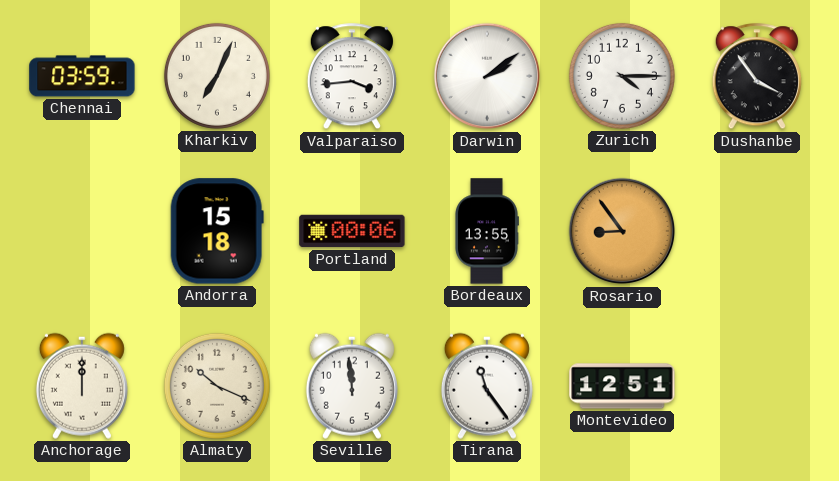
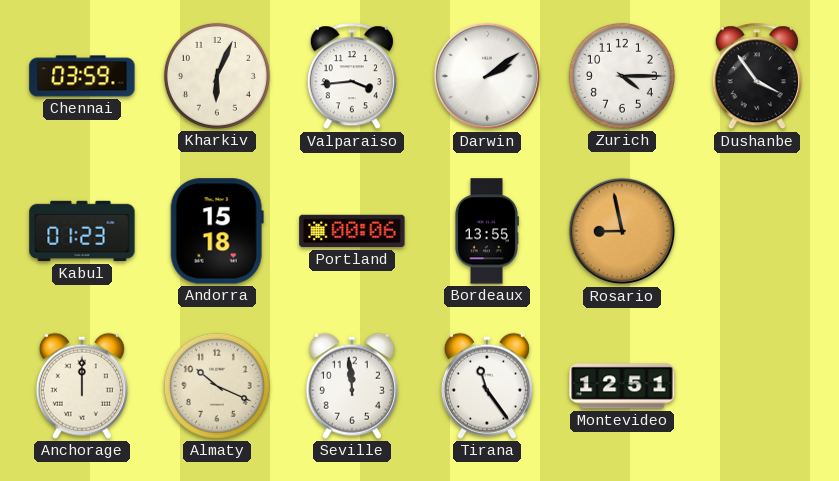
Kharkiv: 7:04 -> 6:04 (217, 76)
Kabul: none -> 01:23 (82, 231)
Rosario: 8:54 -> 8:58 (622, 231)
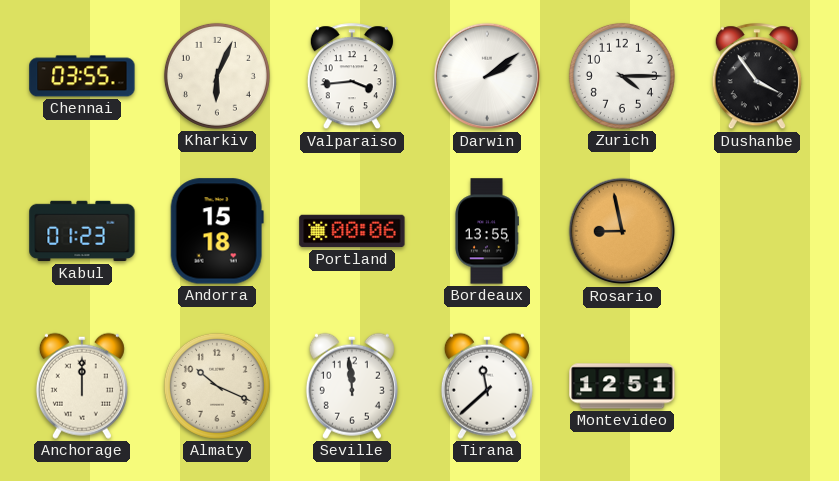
Chennai: 03:59 -> 03:55 (82, 76)
Tirana: 11:24 -> 11:38 (487, 386)
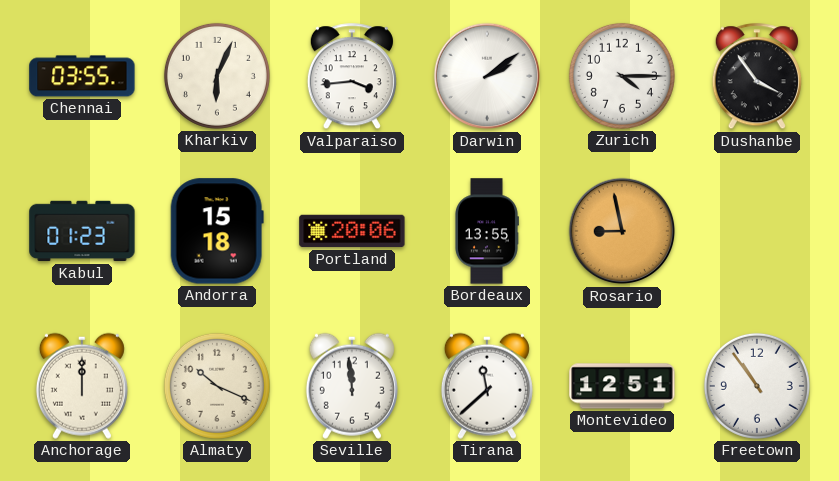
Portland: 00:06 -> 20:06 (352, 231)
Freetown: none -> 10:54 (757, 386)
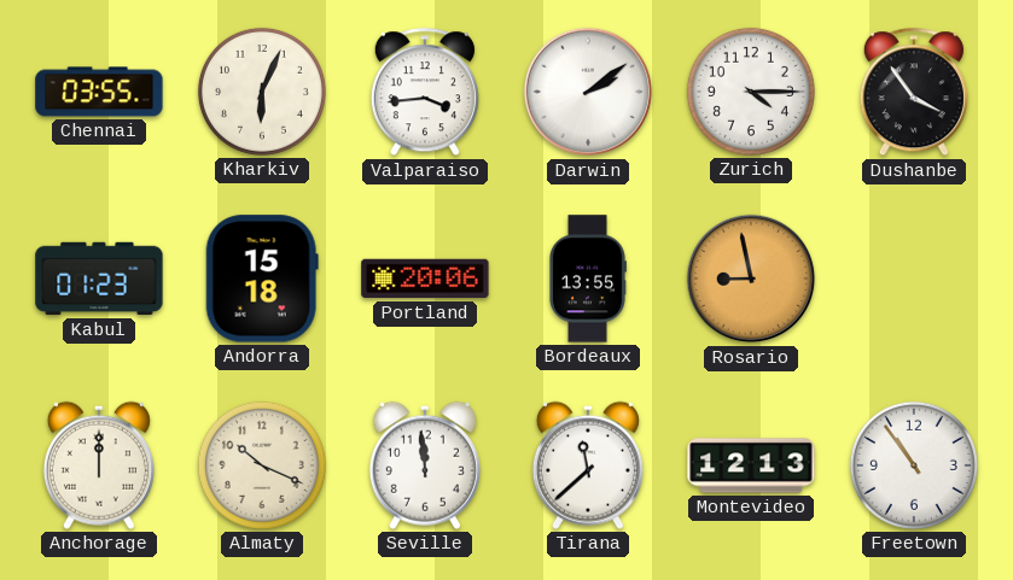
Montevideo: 12:51 -> 12:13 (751, 465)
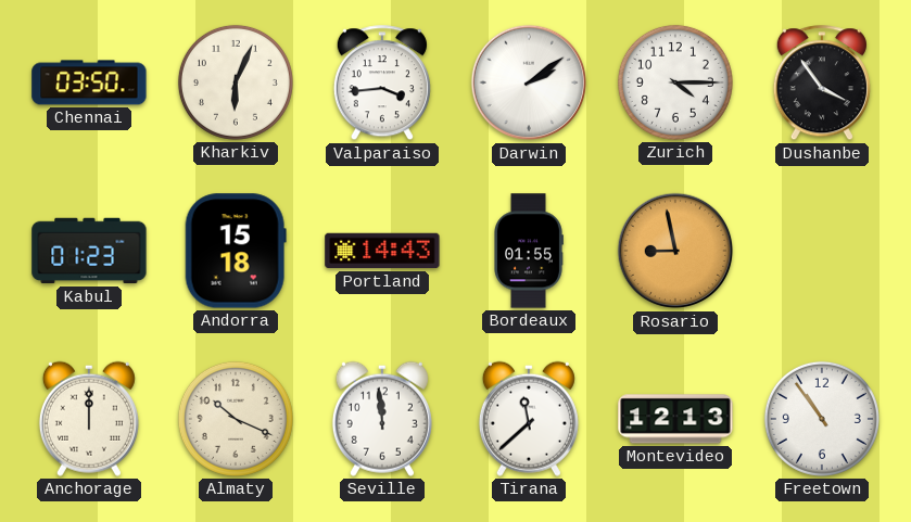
Chennai: 03:55 -> 03:50 (89, 82)
Portland: 20:06 -> 14:43 (382, 251)
Bordeaux: 13:55 -> 01:55 (529, 251)
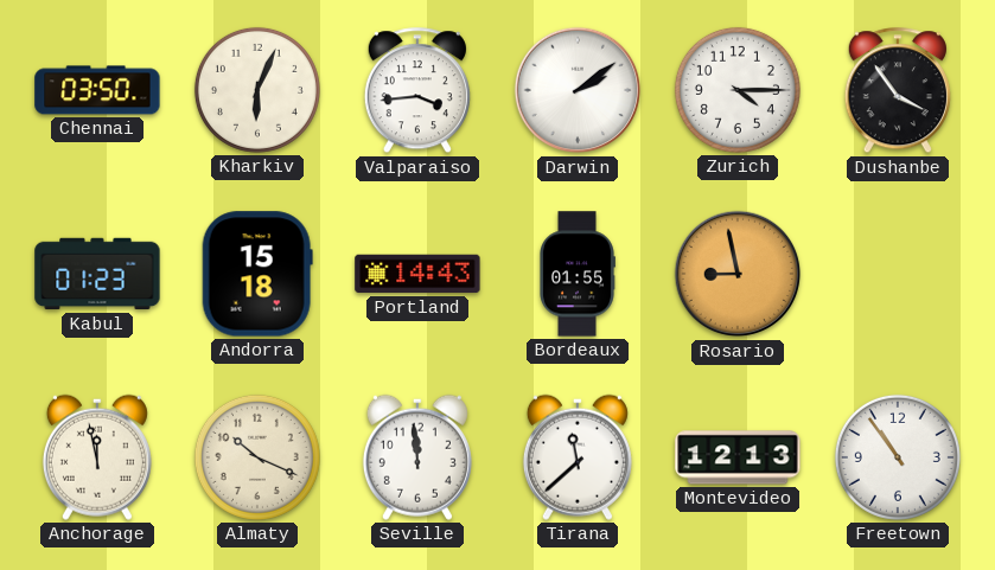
Anchorage: 12:00 -> 11:58 (97, 457)
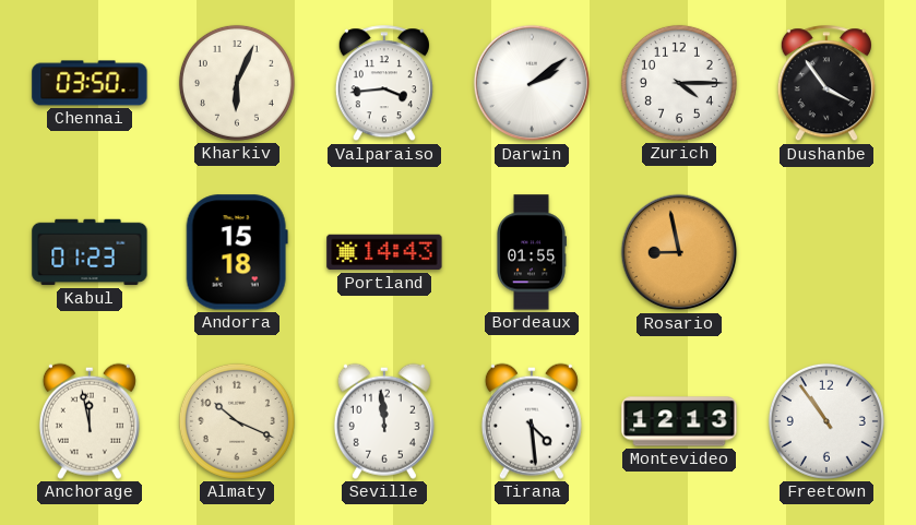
Tirana: 11:38 -> 4:29 (532, 421)
